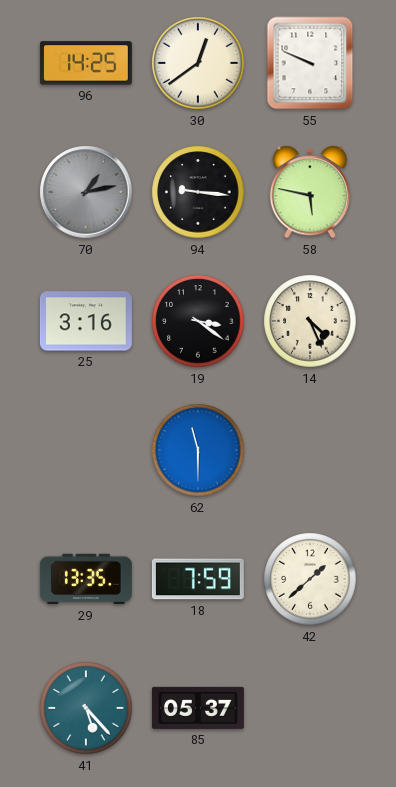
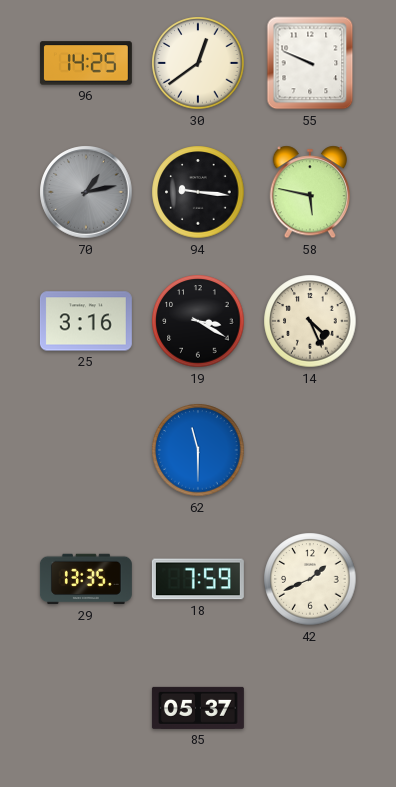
19: 3:21 -> 3:20 (198, 321)
42: 1:38 -> 1:41 (310, 579)
41: 5:23 -> none (86, 708)
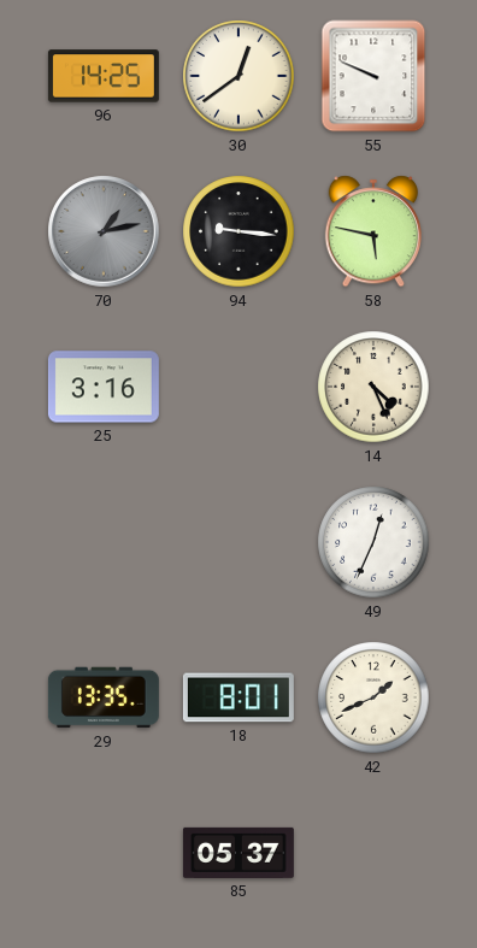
19: 3:20 -> none (198, 321)
62: 11:30 -> none (198, 450)
49: none -> 12:34 (373, 542)
18: 7:59 -> 8:01 (238, 697)
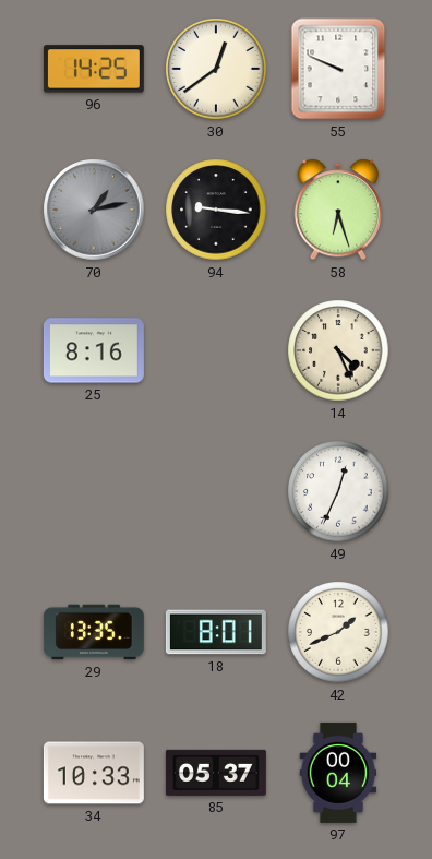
58: 5:47 -> 6:27 (337, 210)
25: 3:16 -> 8:16 (94, 350)
34: none -> 10:33 (94, 773)
97: none -> 00:04 (338, 773)
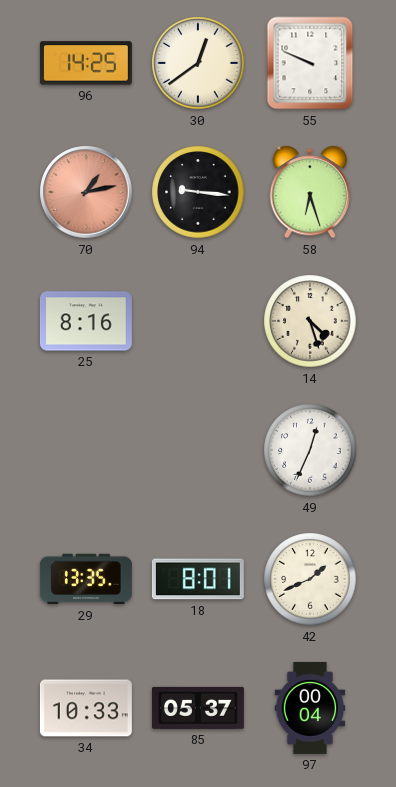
70 dial: grey -> salmon (86, 192)
14: 4:26 -> 4:27 (310, 321)
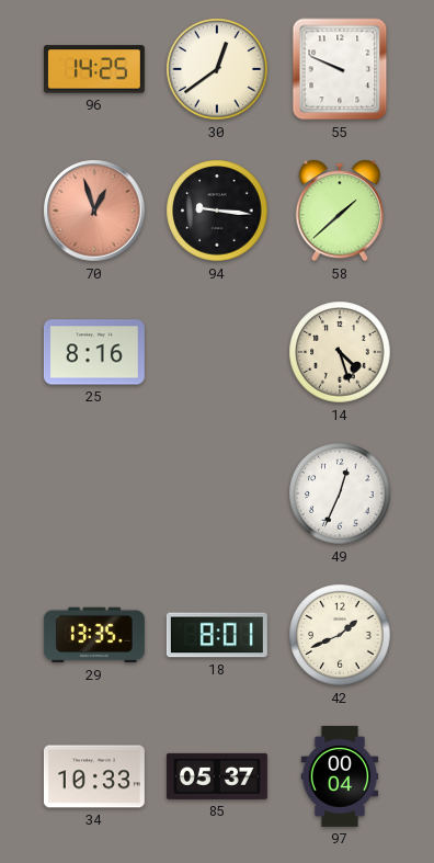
70: 1:13 -> 12:57 (94, 211)
58: 6:27 -> 1:38 (339, 211)
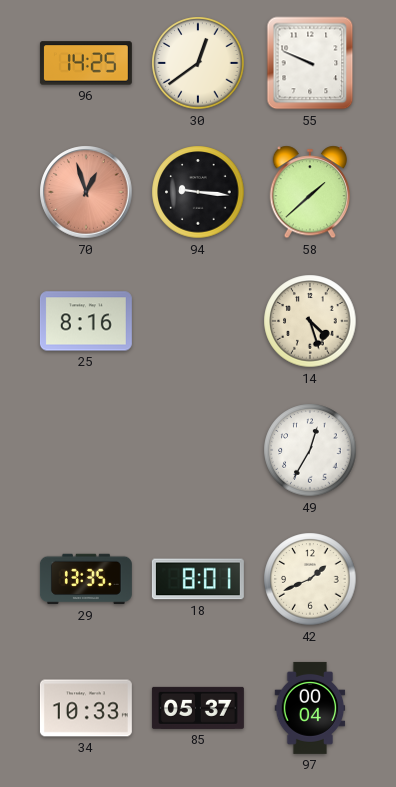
49: 12:34 -> 12:35 (310, 450)
